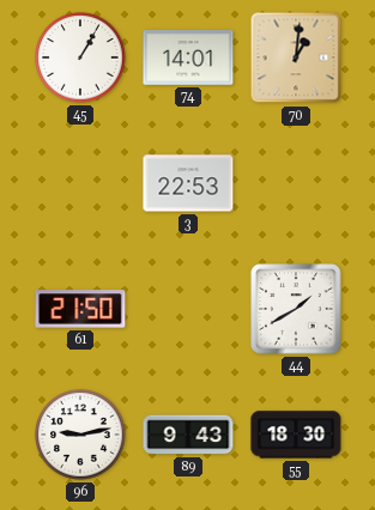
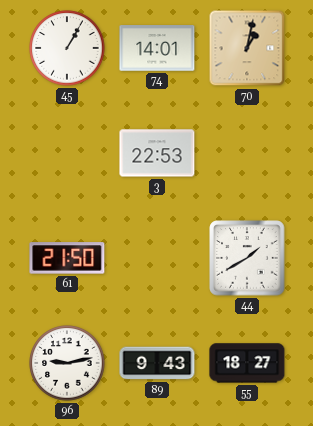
70: 1:01 -> 1:02 (247, 48)
55: 18:30 -> 18:27 (247, 363)
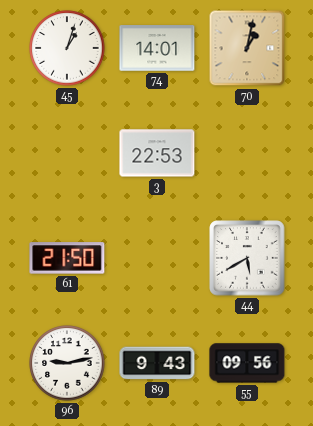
45: 1:05 -> 1:03 (67, 48)
44: 1:40 -> 5:40 (247, 258)
55: 18:27 -> 09:56 (247, 363)
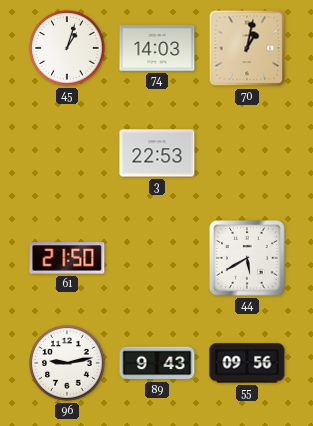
74: 14:01 -> 14:03 (157, 48)
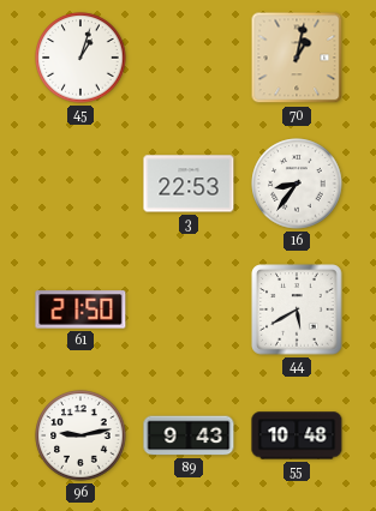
74: 14:03 -> none (157, 48)
16: none -> 8:36 (297, 184)
55: 09:56 -> 10:48 (297, 435)
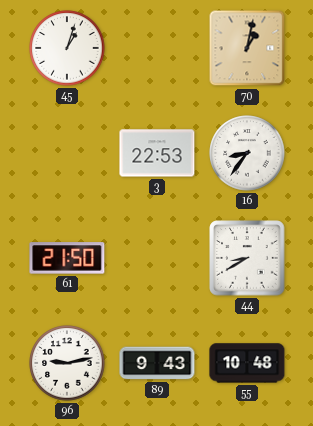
44: 5:40 -> 8:40 (247, 258)
